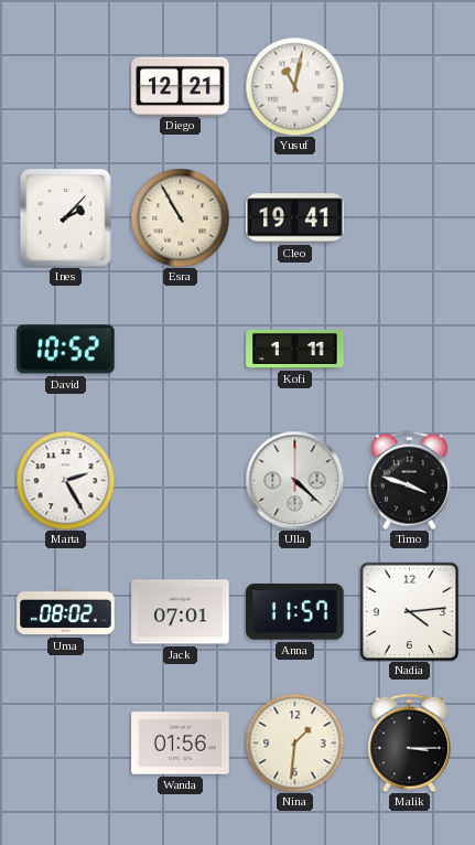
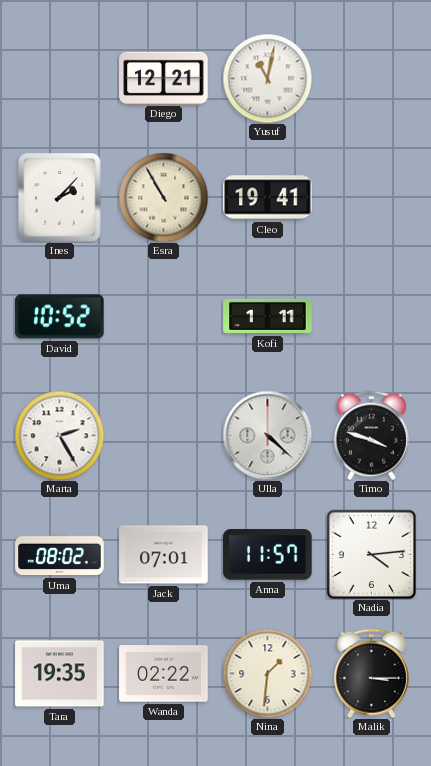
Tara: none -> 19:35 (60, 674)
Wanda: 01:56 -> 02:22 (164, 674)
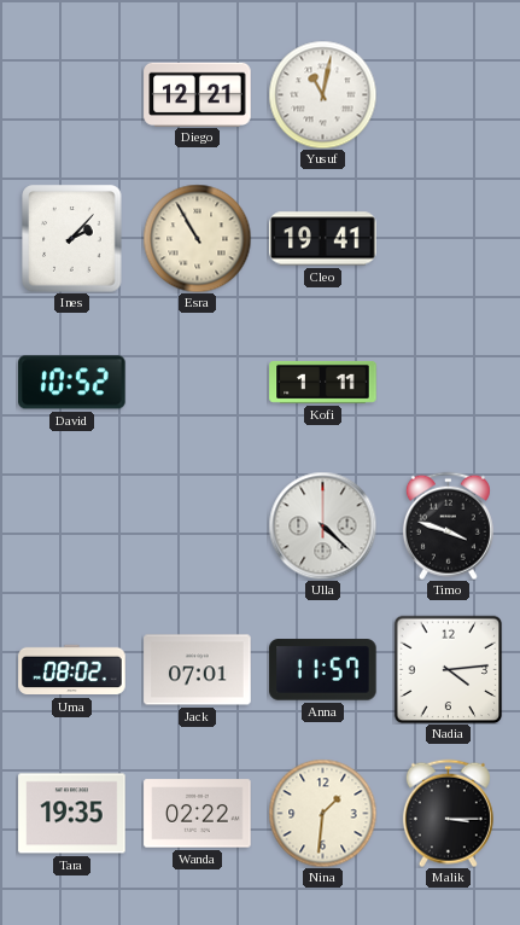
Marta: 2:25 -> none (59, 435)
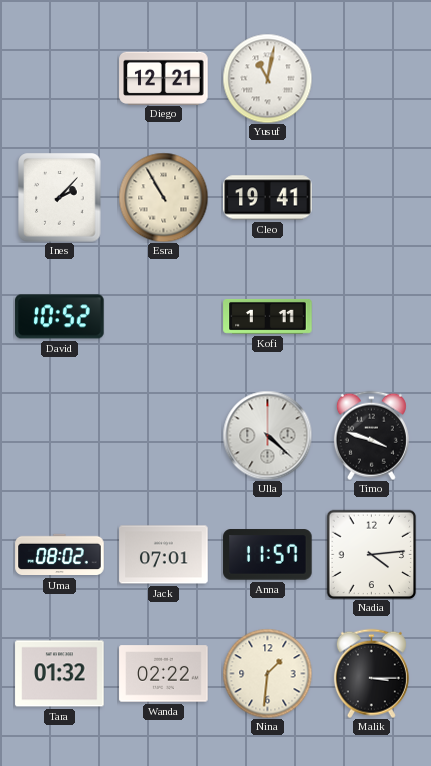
Tara: 19:35 -> 01:32 (60, 674)
